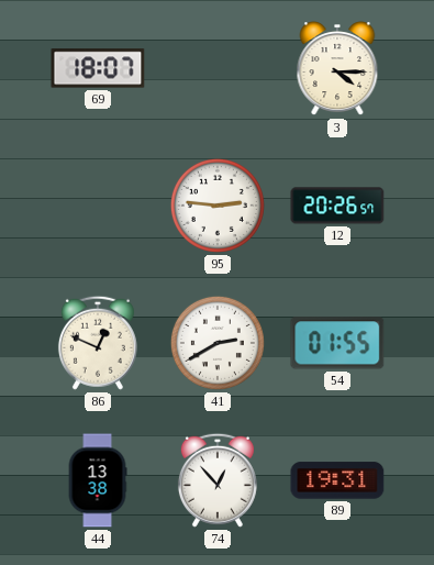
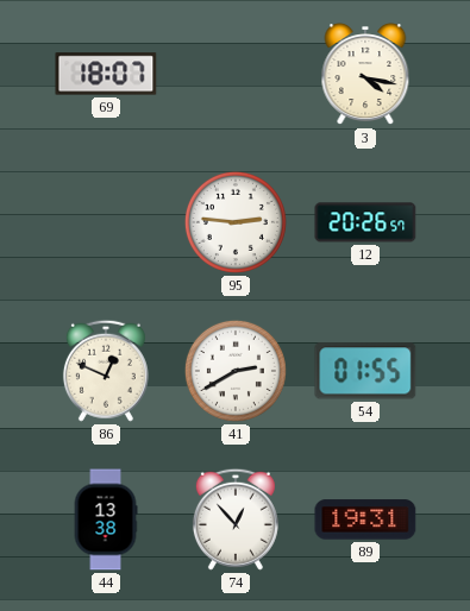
3: 4:15 -> 4:17 (365, 75)
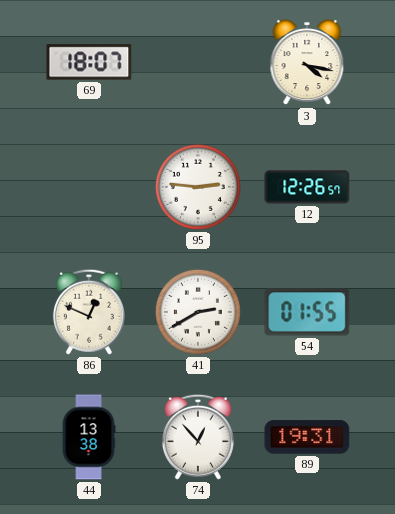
12: 20:26 -> 12:26 (307, 187)
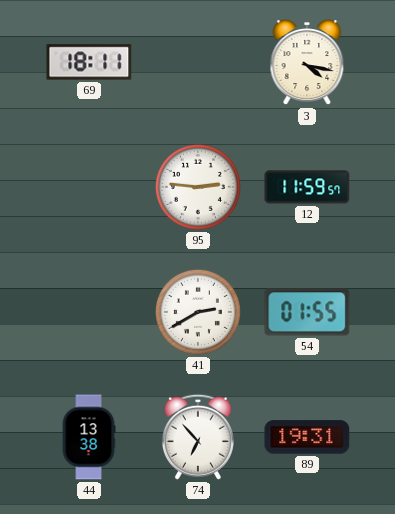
69: 18:07 -> 18:11 (89, 62)
12: 12:26 -> 11:59 (307, 187)
86: 12:49 -> none (89, 312)
74: 12:53 -> 6:53 (198, 437)
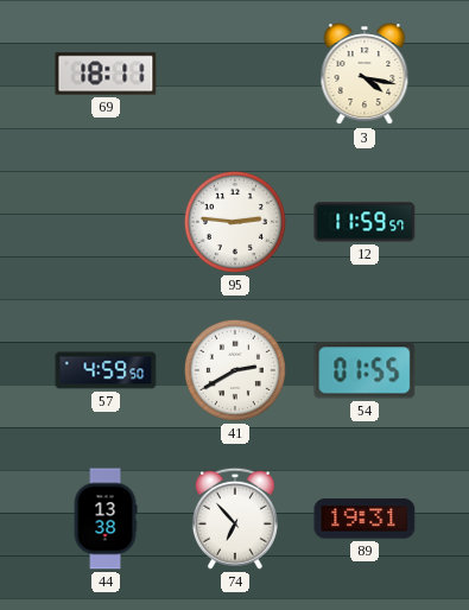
57: none -> 4:59 (106, 370)
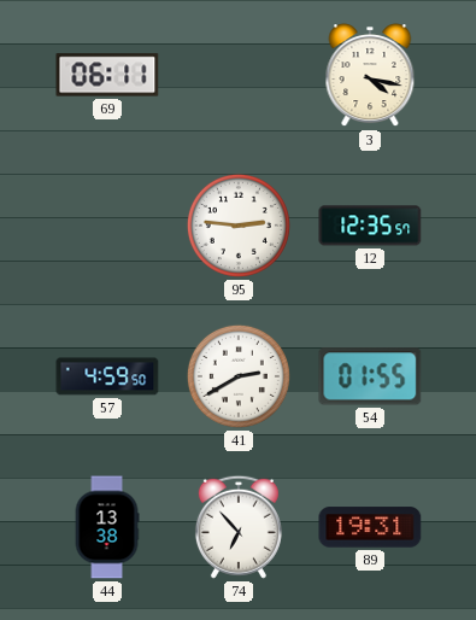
69: 18:11 -> 06:11 (107, 75)
12: 11:59 -> 12:35 (370, 226)
